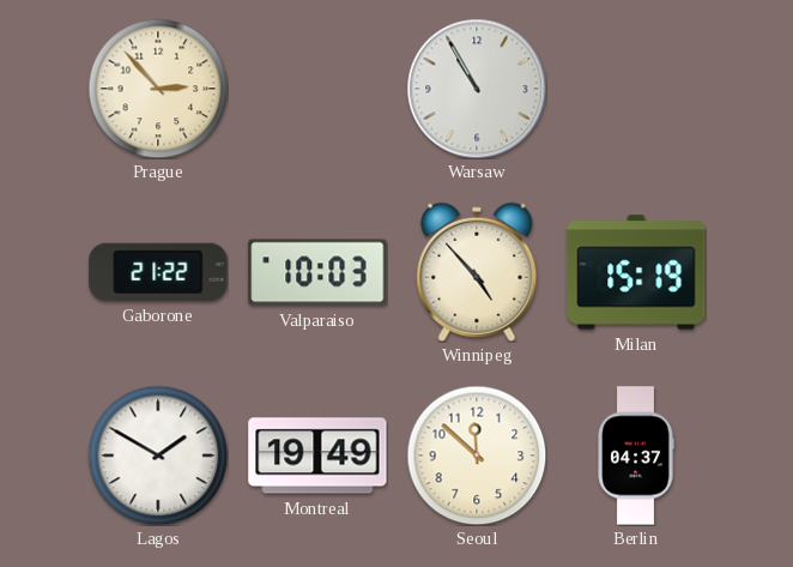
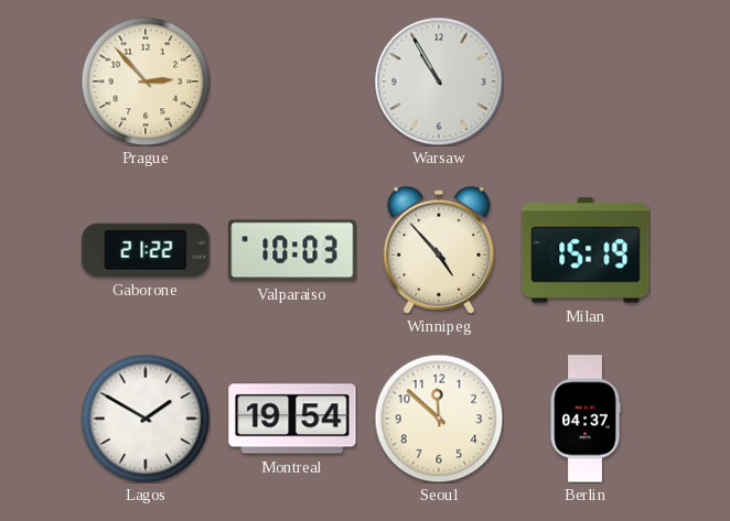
Montreal: 19:49 -> 19:54 (292, 419)
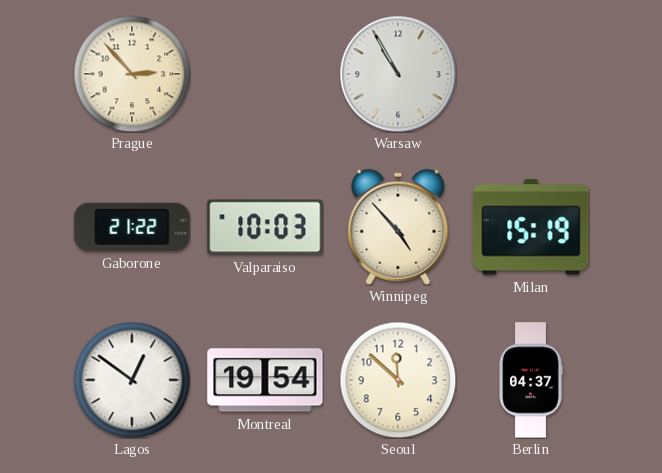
Lagos: 1:50 -> 12:51 (132, 380)
